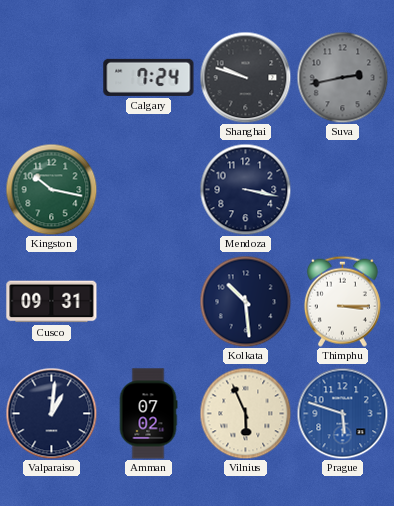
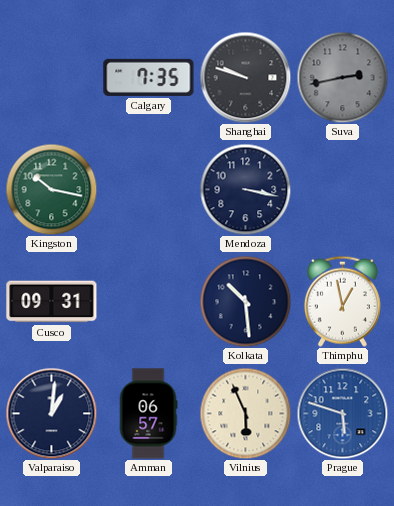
Calgary: 7:24 -> 7:35 (149, 77)
Thimphu: 3:15 -> 12:58 (342, 301)
Amman: 07:02 -> 06:57 (148, 414)
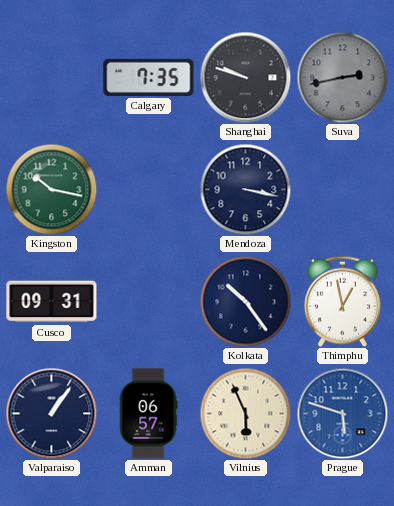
Kolkata: 10:29 -> 10:24 (245, 301)
Valparaiso: 1:01 -> 1:06 (51, 413)
